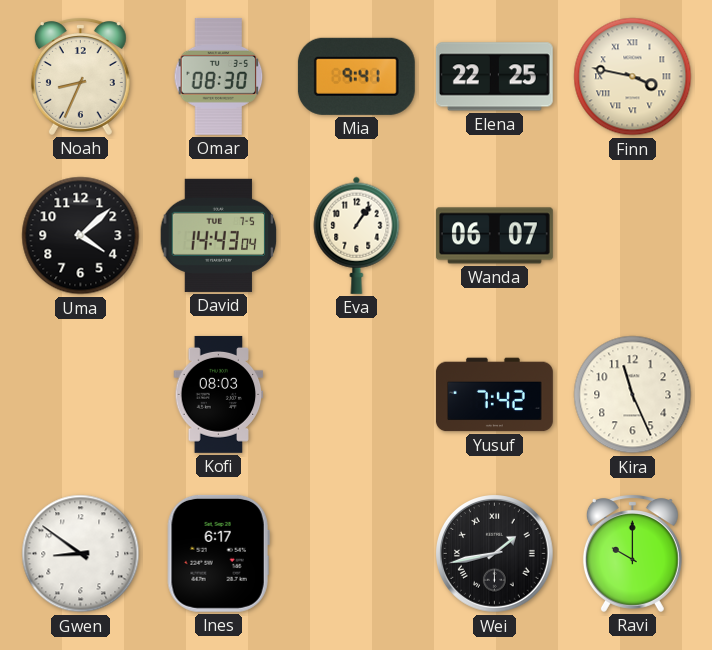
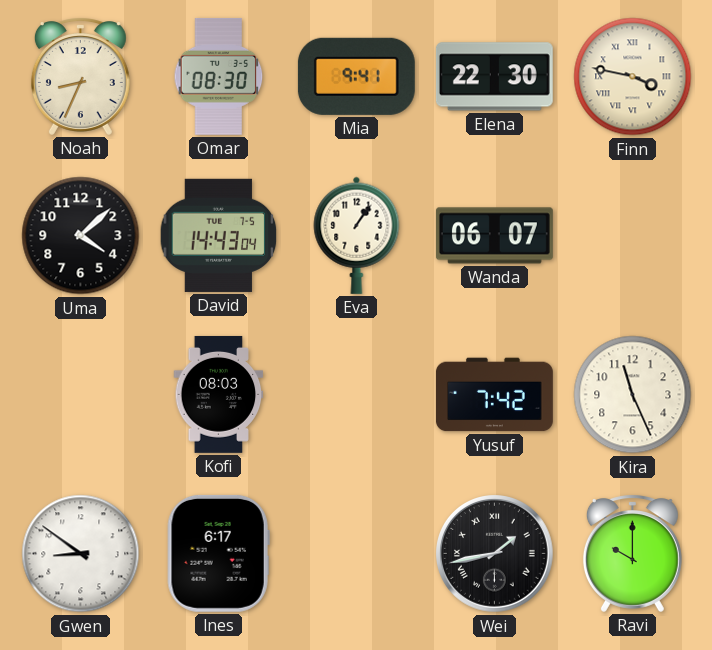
Elena: 22:25 -> 22:30 (494, 77)
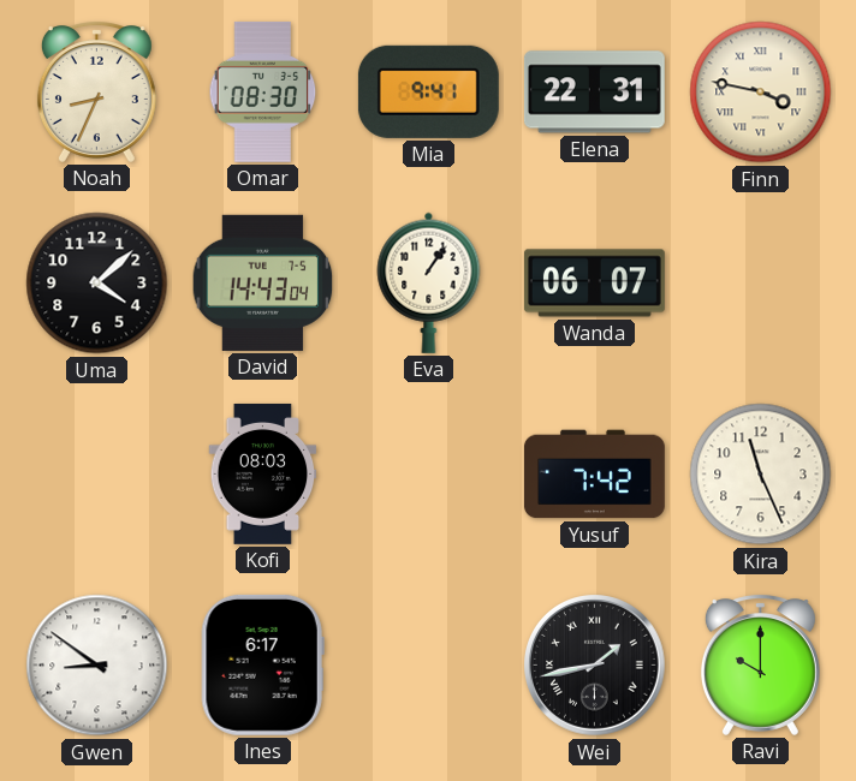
Elena: 22:30 -> 22:31 (594, 93)
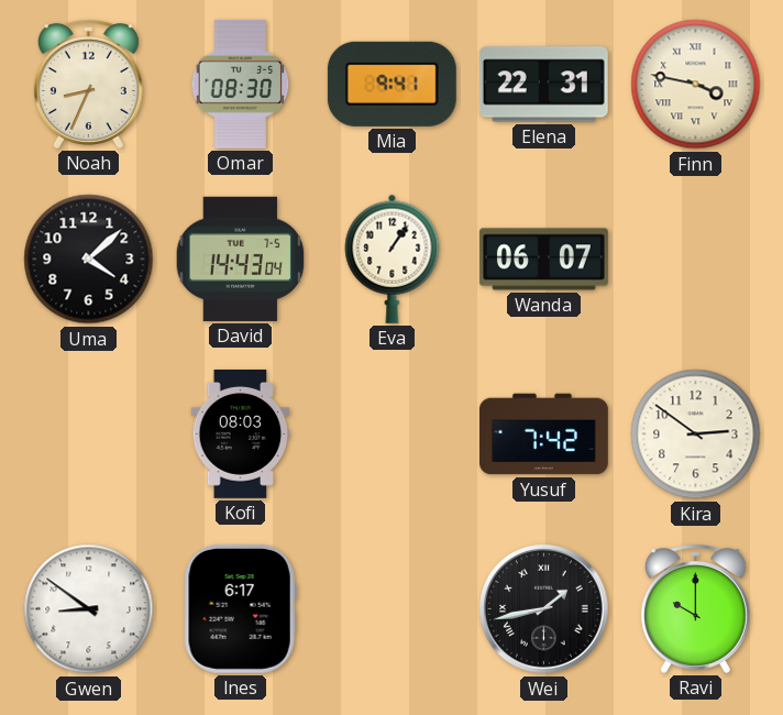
Kira: 11:26 -> 2:51 (696, 435)
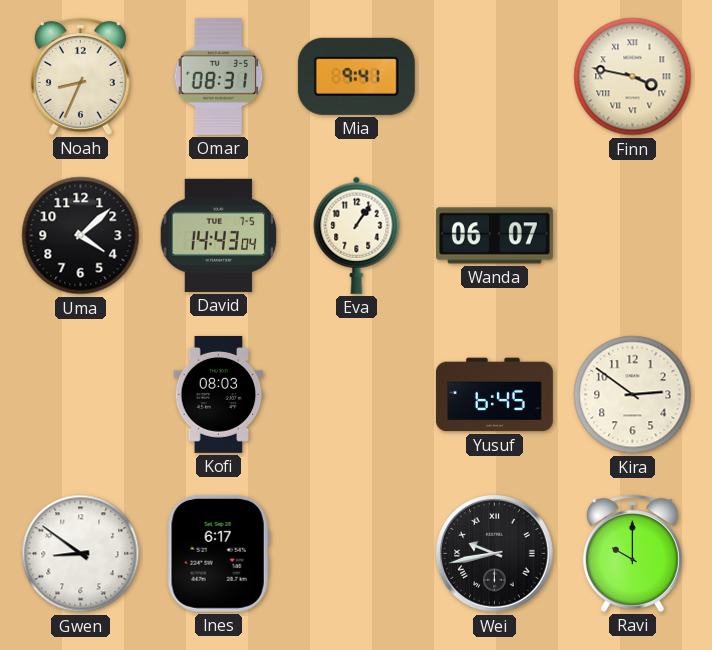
Omar: 08:30 -> 08:31 (219, 76)
Elena: 22:31 -> none (543, 85)
Yusuf: 7:42 -> 6:45 (494, 395)
Wei: 1:43 -> 9:43 (495, 554)
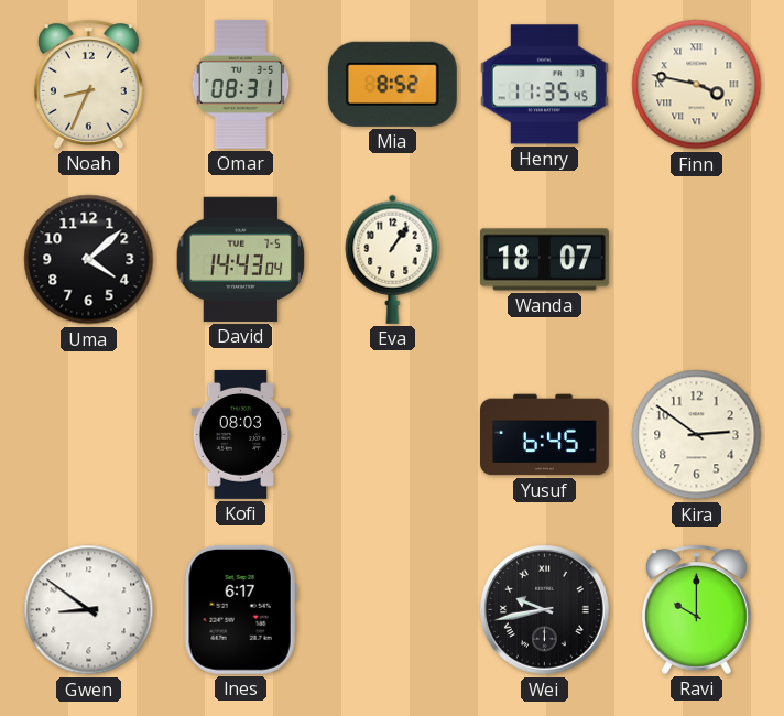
Mia: 9:41 -> 8:52 (392, 84)
Henry: none -> 11:35 (544, 85)
Wanda: 06:07 -> 18:07 (544, 260)
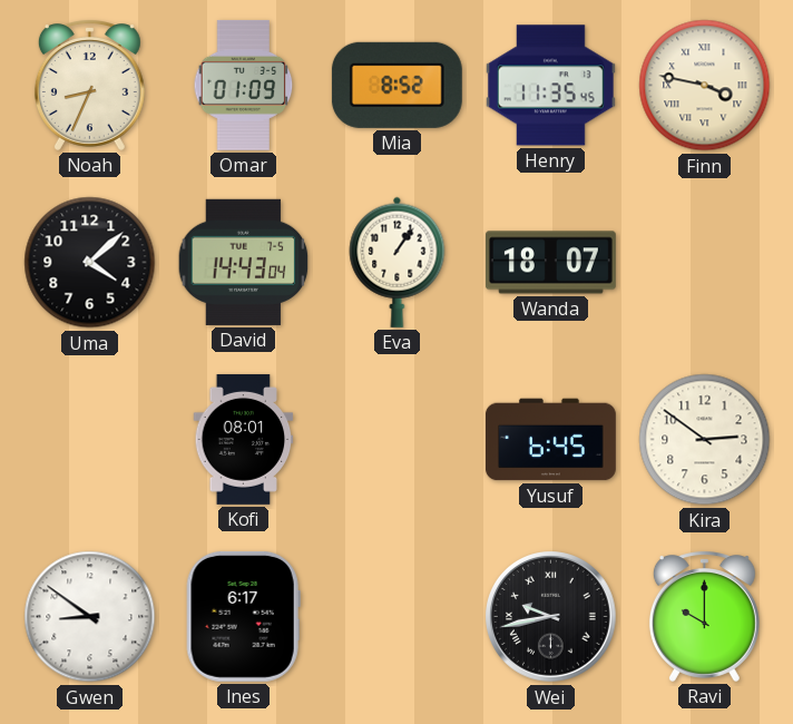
Omar: 08:31 -> 01:09 (244, 85)
Kofi: 08:03 -> 08:01 (244, 439)
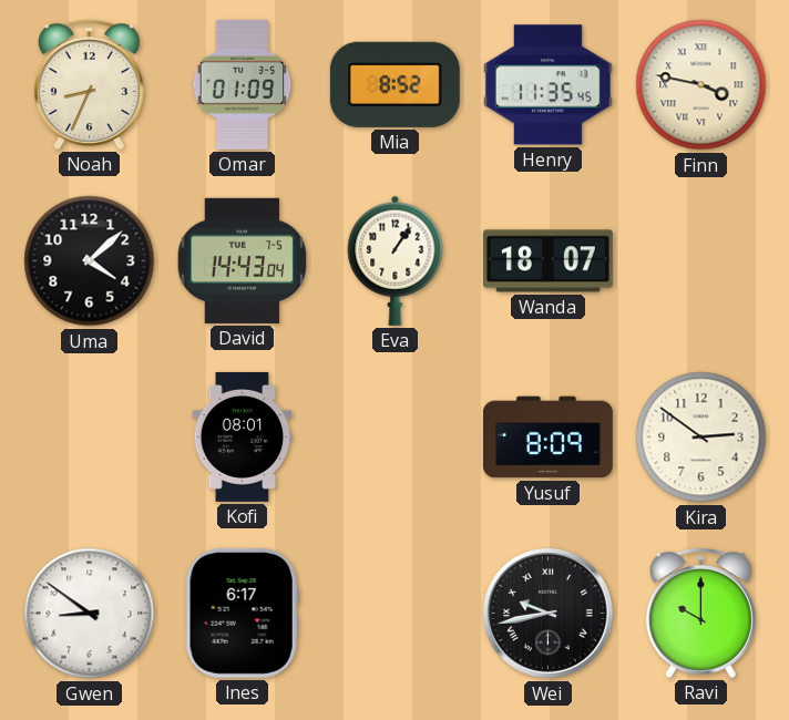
Yusuf: 6:45 -> 8:09 (547, 438)
